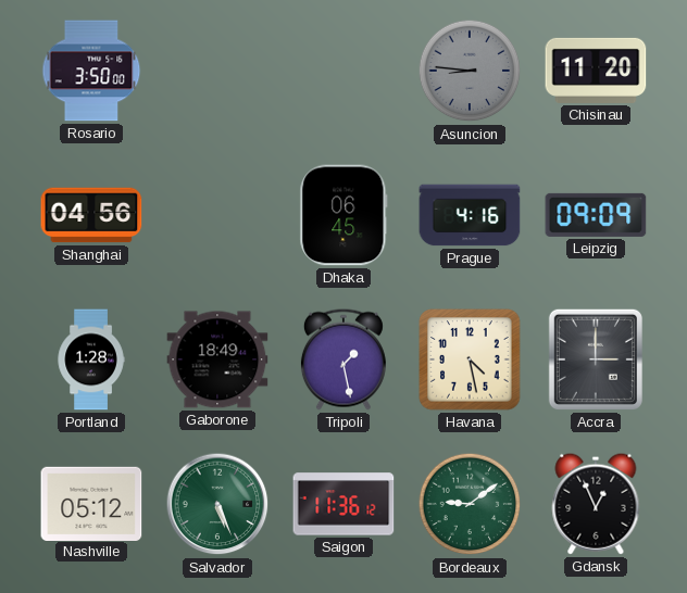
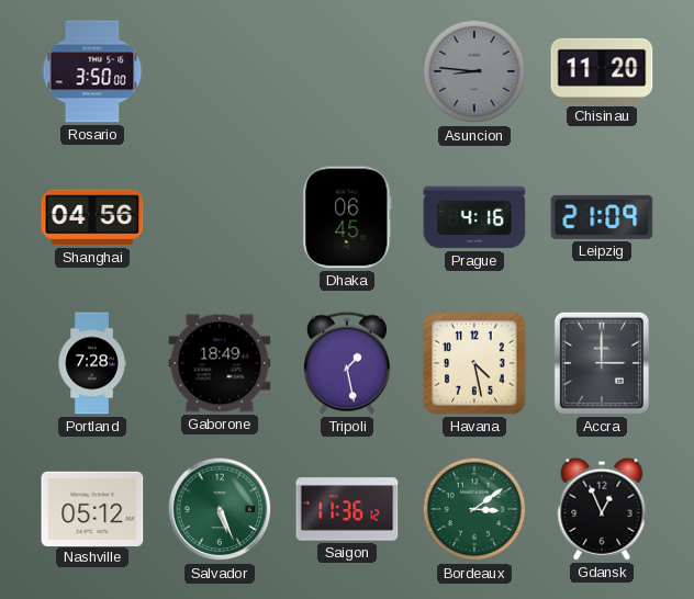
Leipzig: 09:09 -> 21:09 (602, 217)
Portland: 1:28 -> 7:28 (92, 363)
Bordeaux: 9:09 -> 3:09 (474, 509)
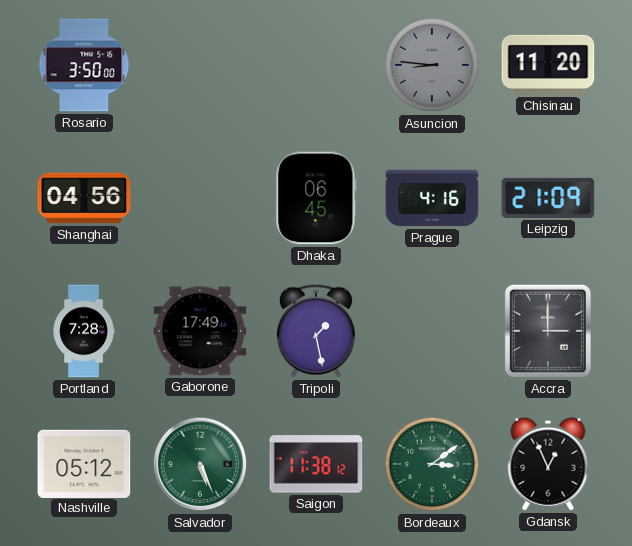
Gaborone: 18:49 -> 17:49 (200, 331)
Havana: 4:28 -> none (474, 363)
Saigon: 11:36 -> 11:38 (316, 464)
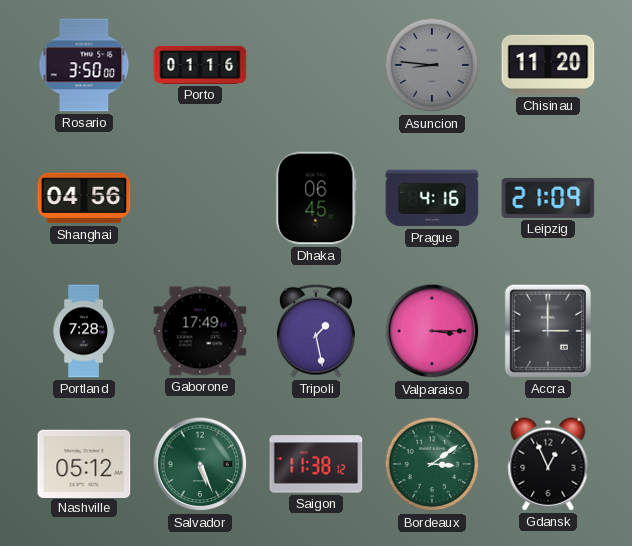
Porto: none -> 01:16 (200, 65)
Valparaiso: none -> 3:15 (432, 331)
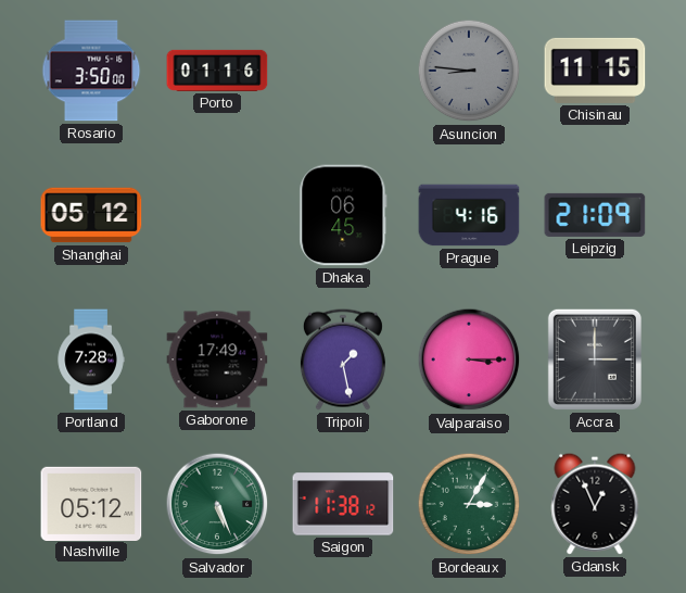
Chisinau: 11:20 -> 11:15 (595, 71)
Shanghai: 04:56 -> 05:12 (91, 215)
Bordeaux: 3:09 -> 3:05 (469, 504)
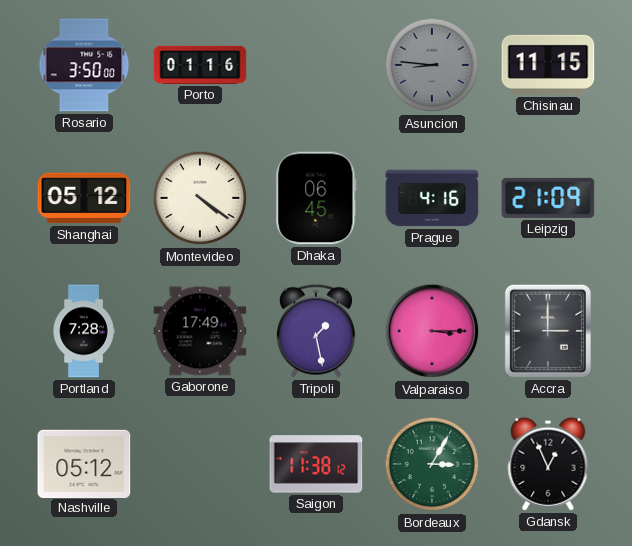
Montevideo: none -> 4:21 (200, 198)
Salvador: 5:26 -> none (217, 504)
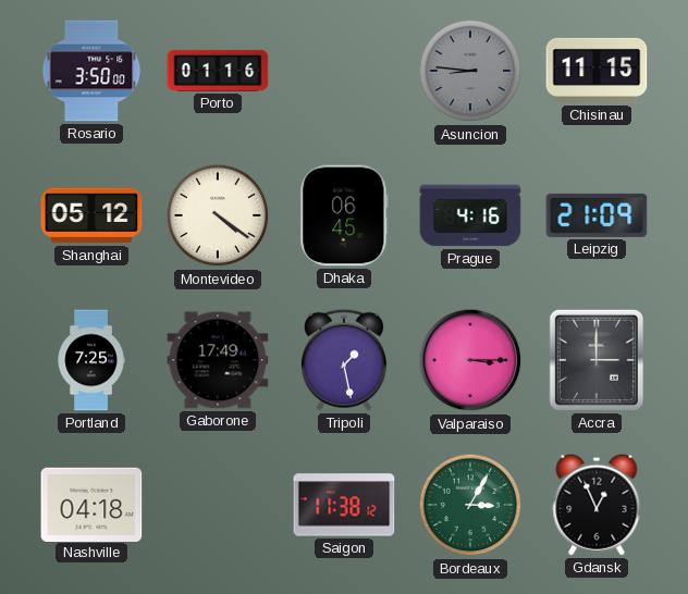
Portland: 7:28 -> 7:25 (91, 360)
Nashville: 05:12 -> 04:18 (91, 504)
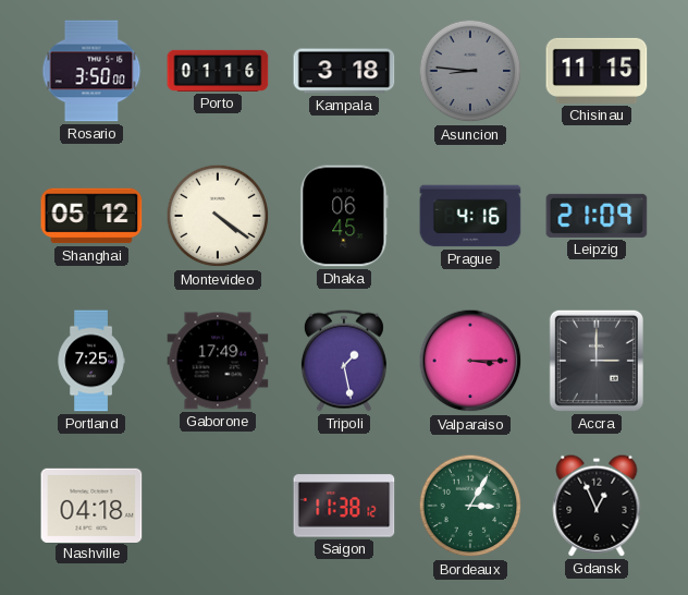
Kampala: none -> 3:18 (344, 71)
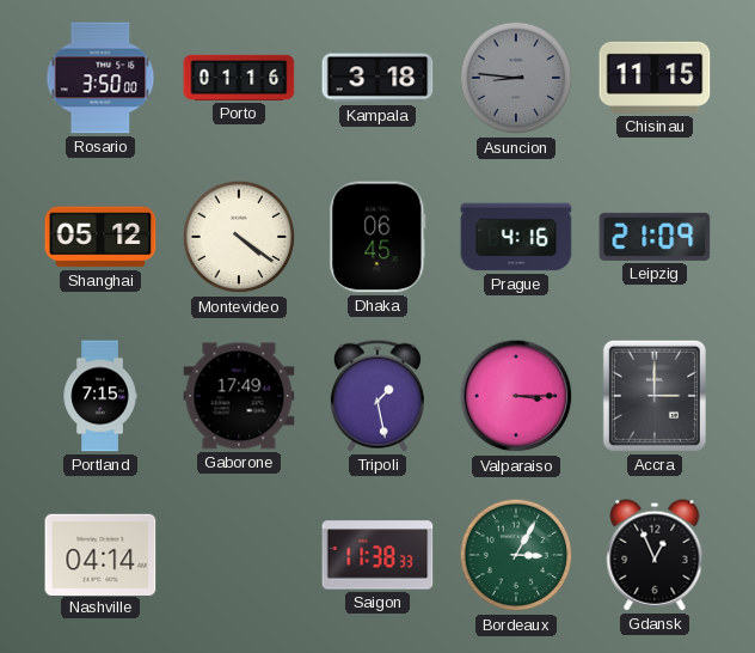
Portland: 7:25 -> 7:15 (100, 396)
Nashville: 04:18 -> 04:14 (100, 554)
Saigon: 11:38:12 -> 11:38:33 (377, 555)
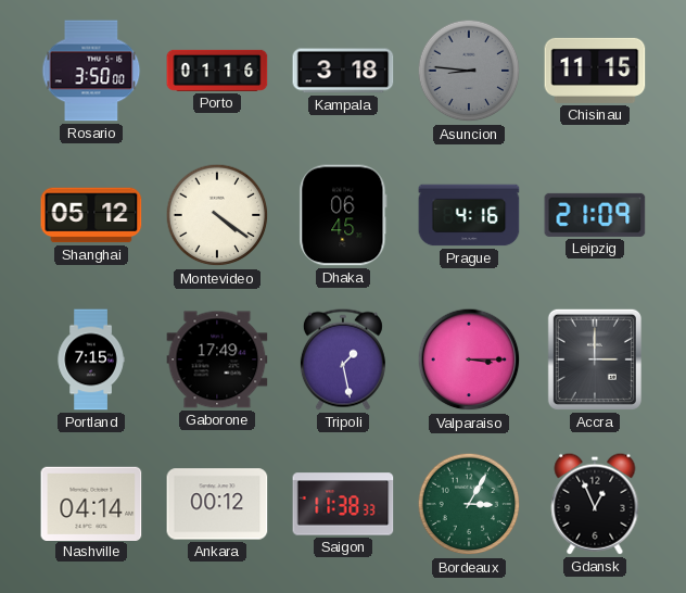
Ankara: none -> 00:12 (217, 504)
